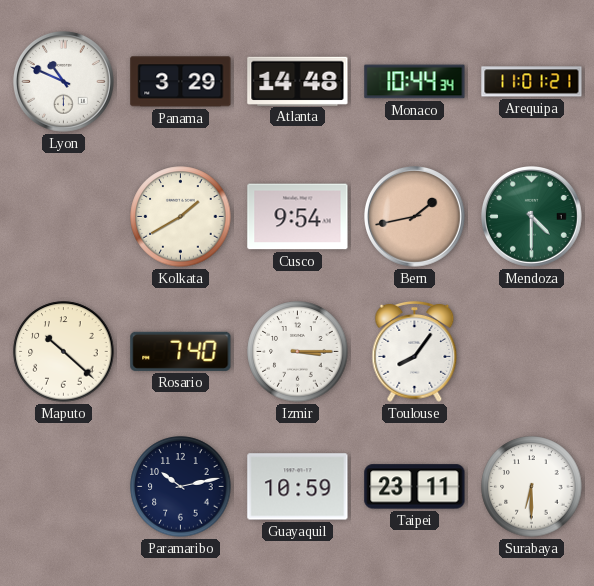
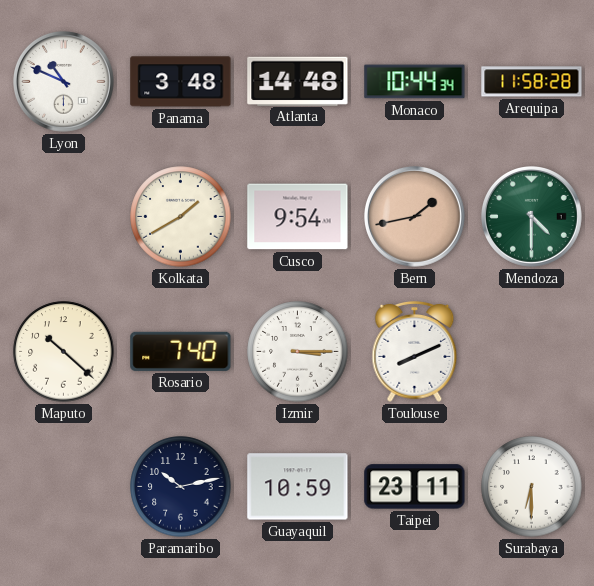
Panama: 3:29 -> 3:48 (181, 82)
Arequipa: 11:01 -> 11:58 (532, 82)
Toulouse: 8:06 -> 8:11 (415, 351)
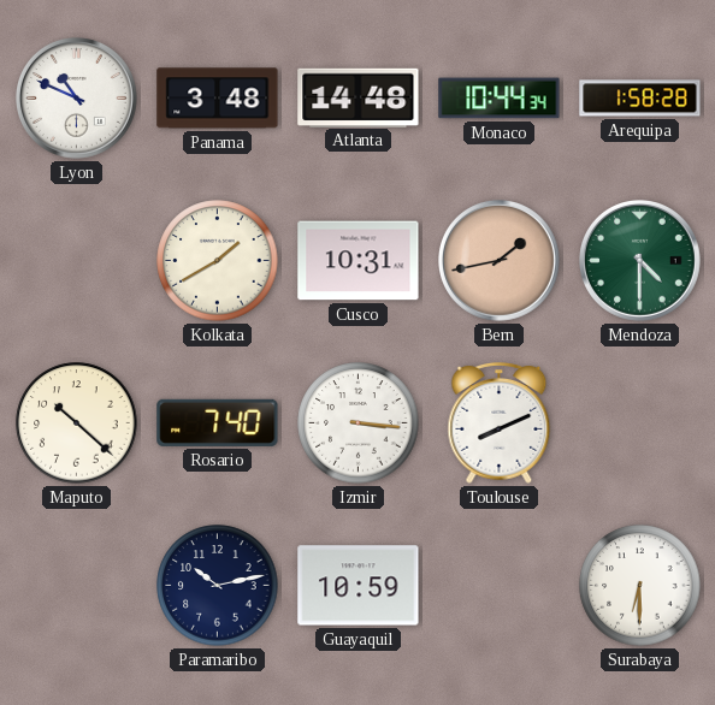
Arequipa: 11:58 -> 1:58 (640, 99)
Cusco: 9:54 -> 10:31 (359, 261)
Izmir: 3:15 -> 3:16 (359, 423)
Taipei: 23:11 -> none (415, 487)
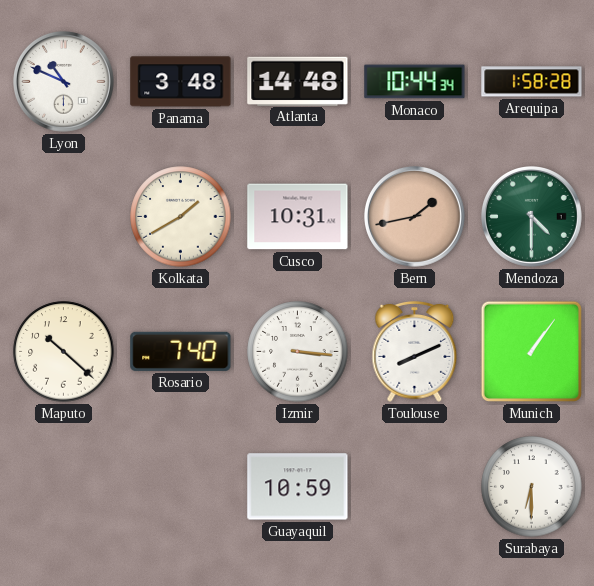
Munich: none -> 1:06 (531, 351)
Paramaribo: 10:13 -> none (218, 586)
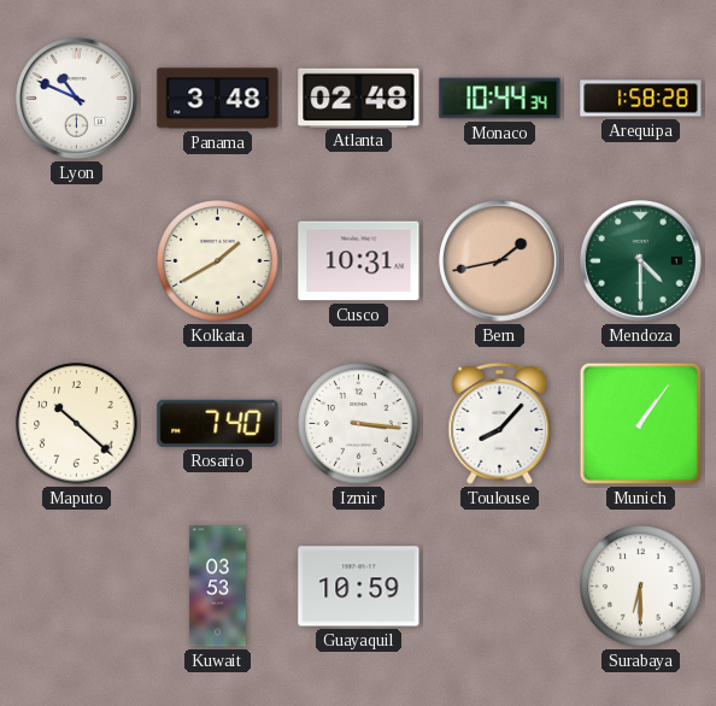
Atlanta: 14:48 -> 02:48 (359, 98)
Toulouse: 8:11 -> 8:07 (500, 423)
Kuwait: none -> 03:53 (217, 587)
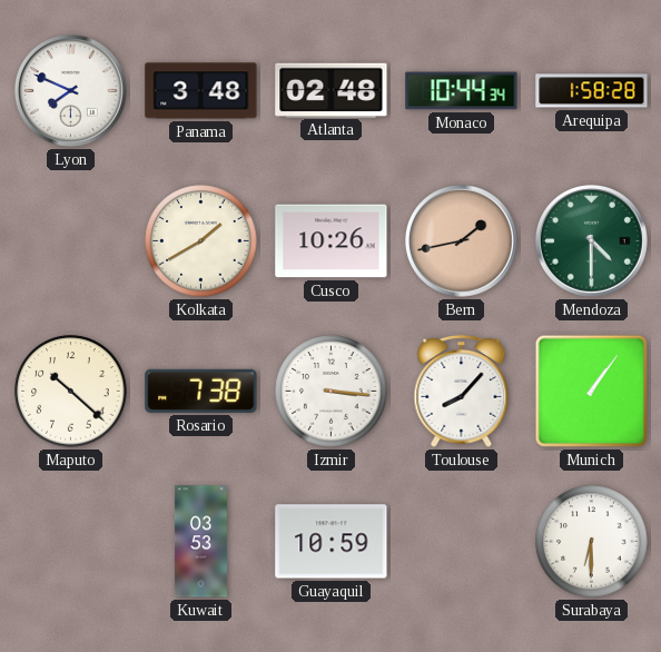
Lyon: 10:49 -> 7:49 (71, 91)
Cusco: 10:31 -> 10:26 (332, 241)
Rosario: 7:40 -> 7:38 (201, 391)
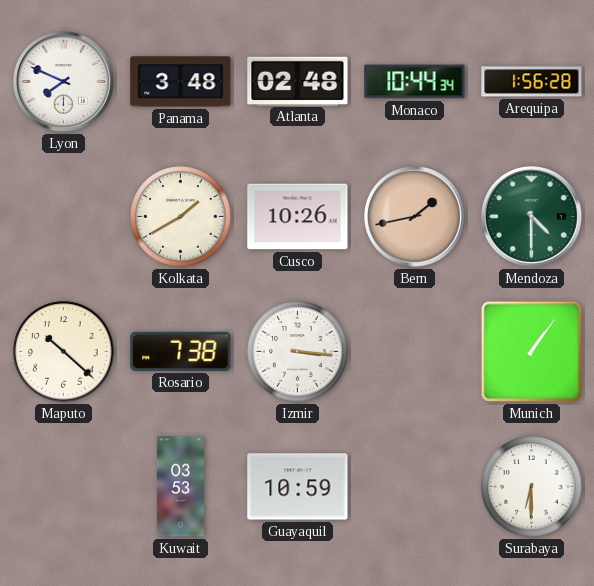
Arequipa: 1:58 -> 1:56 (532, 82)
Toulouse: 8:07 -> none (462, 391)
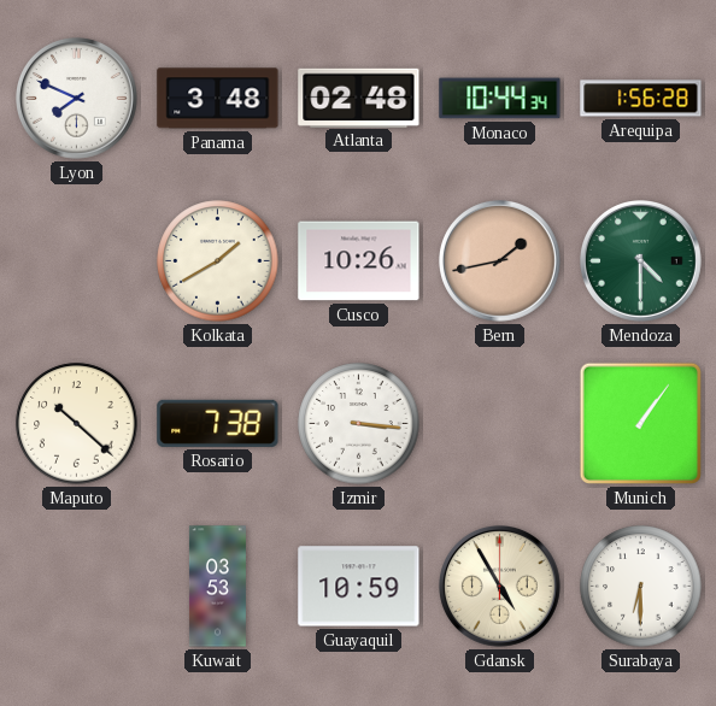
Gdansk: none -> 4:55 (500, 587)
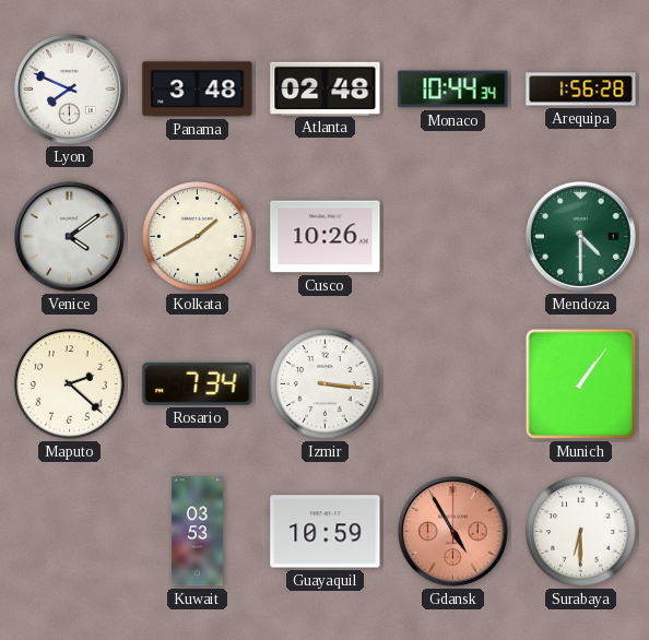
Venice: none -> 4:09 (70, 237)
Bern: 1:43 -> none (500, 261)
Maputo: 10:22 -> 2:22 (70, 384)
Rosario: 7:38 -> 7:34 (198, 383)
Gdansk dial: cream -> salmon (453, 532)
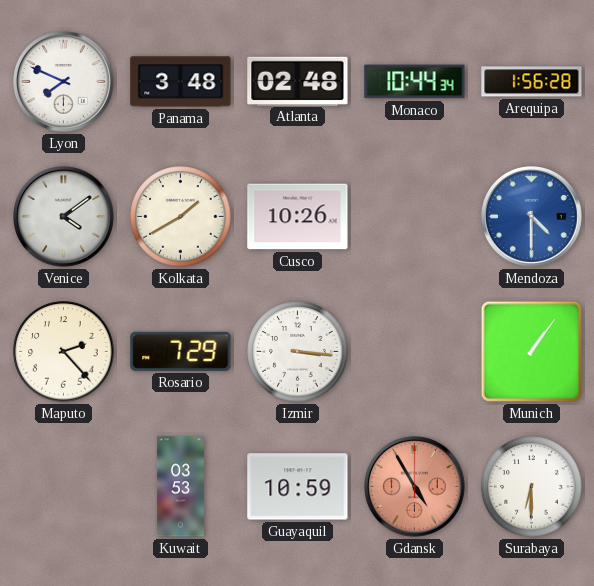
Mendoza dial: green -> blue (532, 217)
Maputo: 2:22 -> 2:23 (64, 352)
Rosario: 7:34 -> 7:29 (181, 351)
